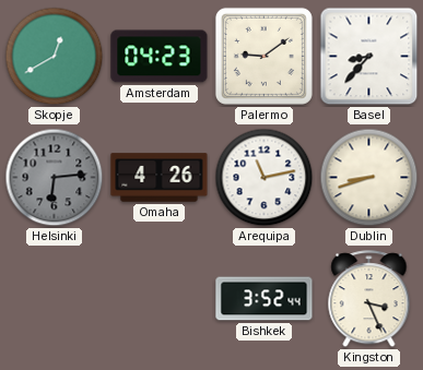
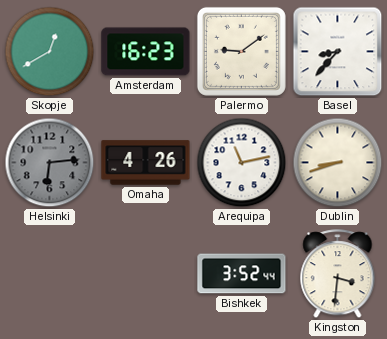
Amsterdam: 04:23 -> 16:23 (146, 52)
Kingston: 3:26 -> 3:31 (338, 274)
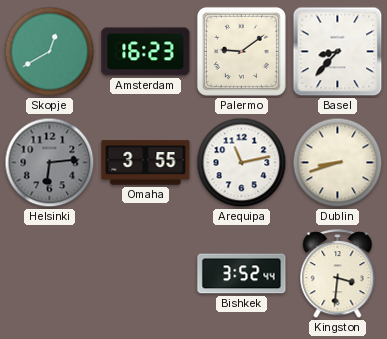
Omaha: 4:26 -> 3:55 (146, 163)
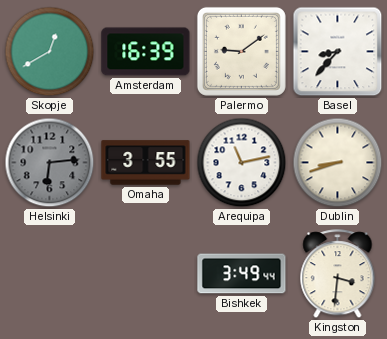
Amsterdam: 16:23 -> 16:39 (146, 52)
Bishkek: 3:52 -> 3:49 (242, 274)
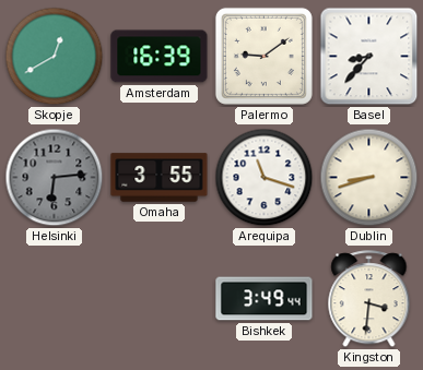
Arequipa: 11:13 -> 11:18 (265, 178)
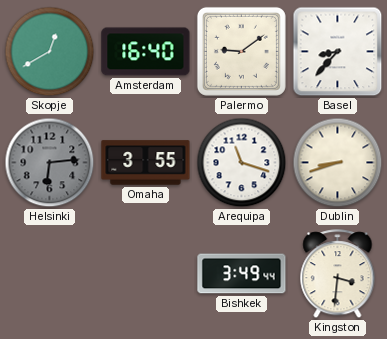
Amsterdam: 16:39 -> 16:40 (146, 52)
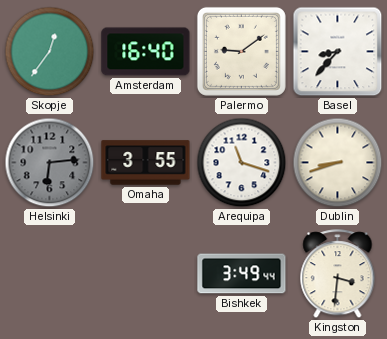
Skopje: 12:40 -> 12:36 (50, 52)
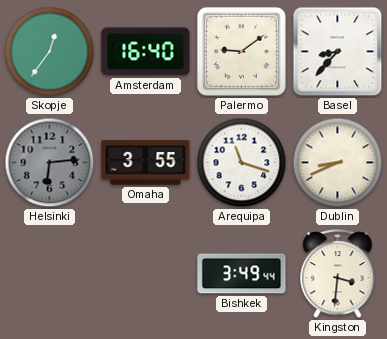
Dublin: 8:42 -> 8:41 (338, 163)
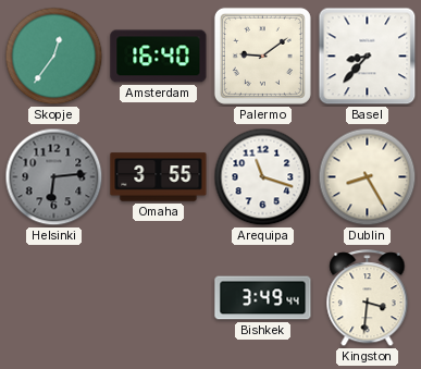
Dublin: 8:41 -> 8:25 (368, 177)
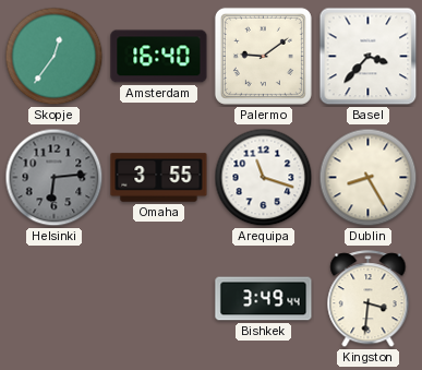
Basel: 8:37 -> 3:37 (369, 57)
